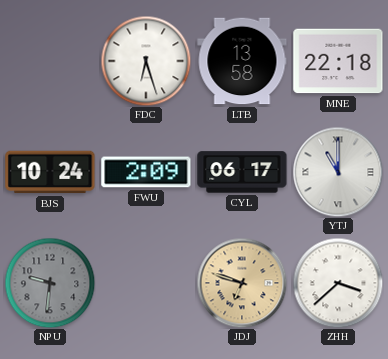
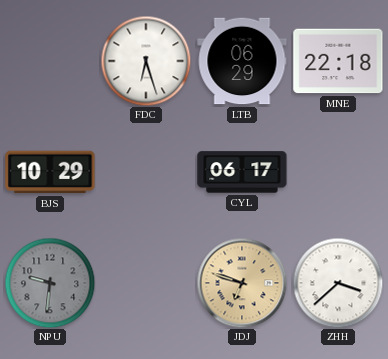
LTB: 13:58 -> 06:29 (242, 61)
BJS: 10:24 -> 10:29 (50, 172)
FWU: 2:09 -> none (146, 172)
YTJ: 11:00 -> none (338, 172)
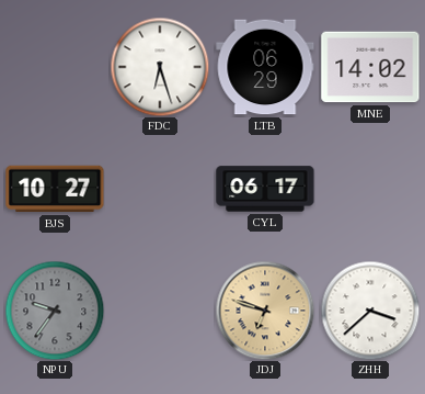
MNE: 22:18 -> 14:02 (370, 67)
BJS: 10:29 -> 10:27 (55, 189)
NPU: 9:31 -> 9:36 (55, 311)
